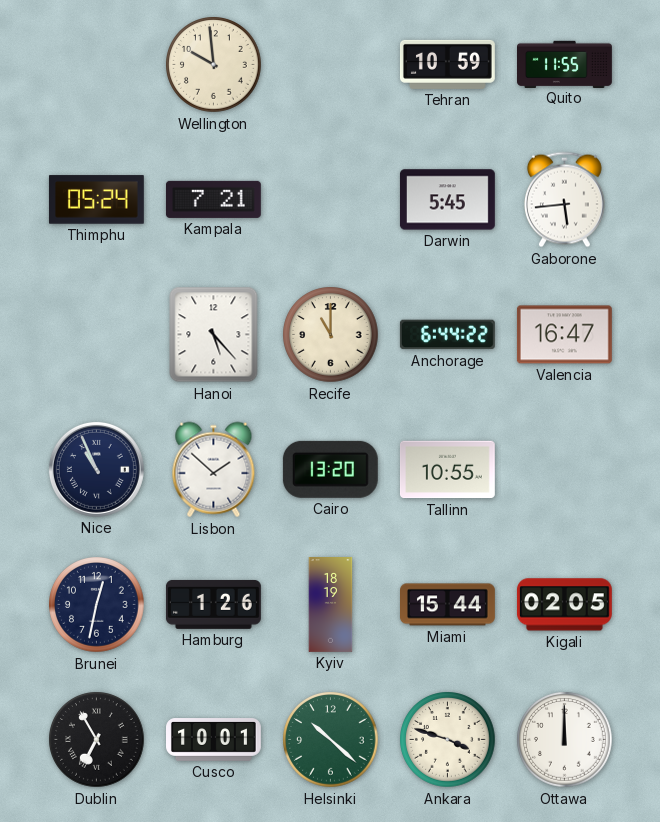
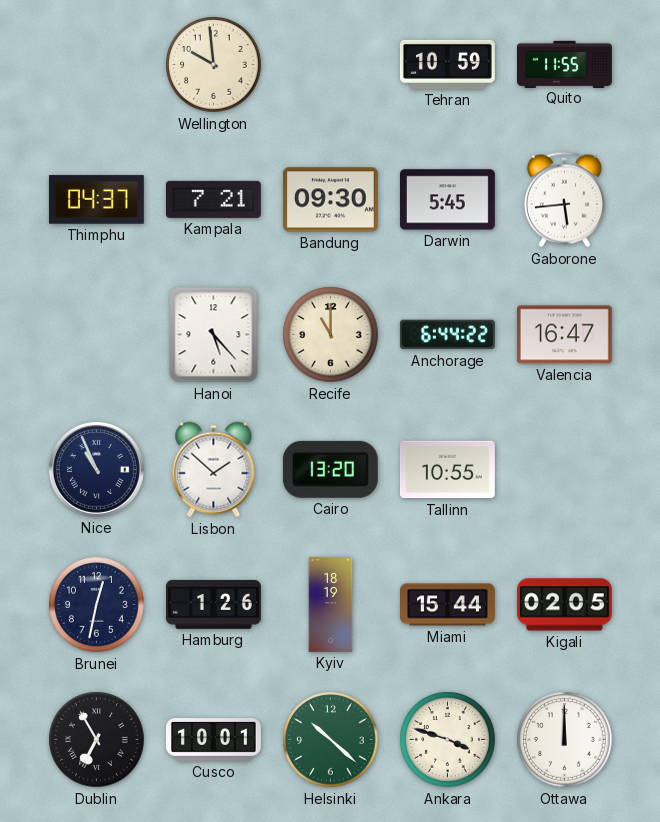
Thimphu: 05:24 -> 04:37 (96, 200)
Bandung: none -> 09:30 (330, 200)
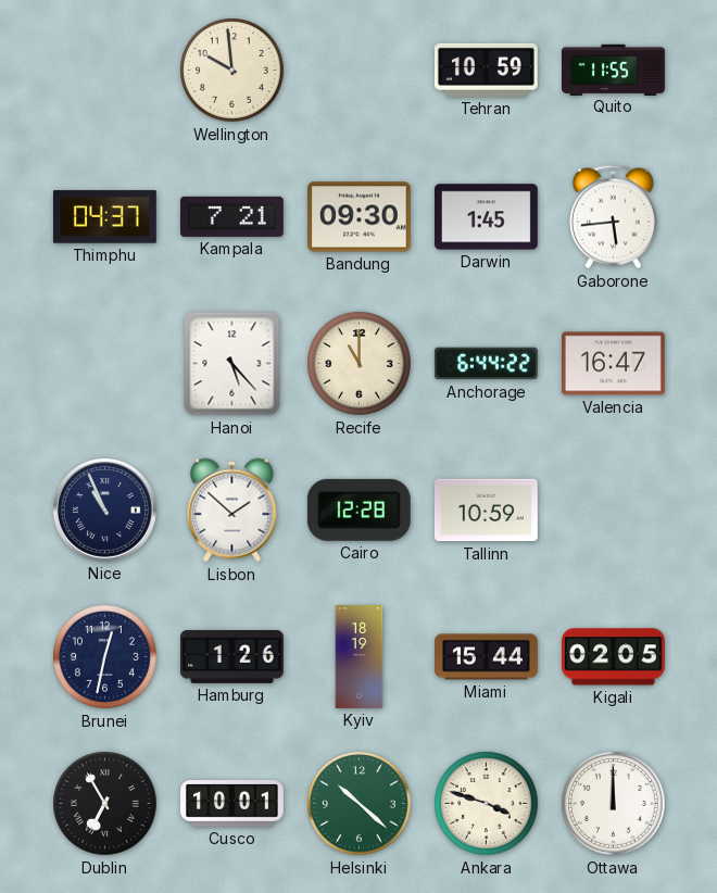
Darwin: 5:45 -> 1:45 (486, 217)
Cairo: 13:20 -> 12:28 (358, 510)
Tallinn: 10:55 -> 10:59 (486, 511)
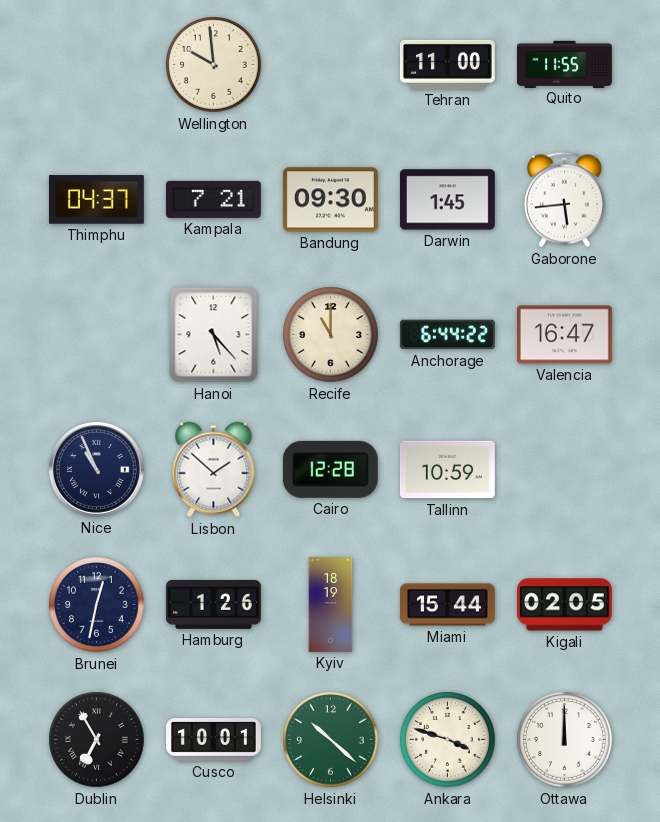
Tehran: 10:59 -> 11:00 (447, 64)
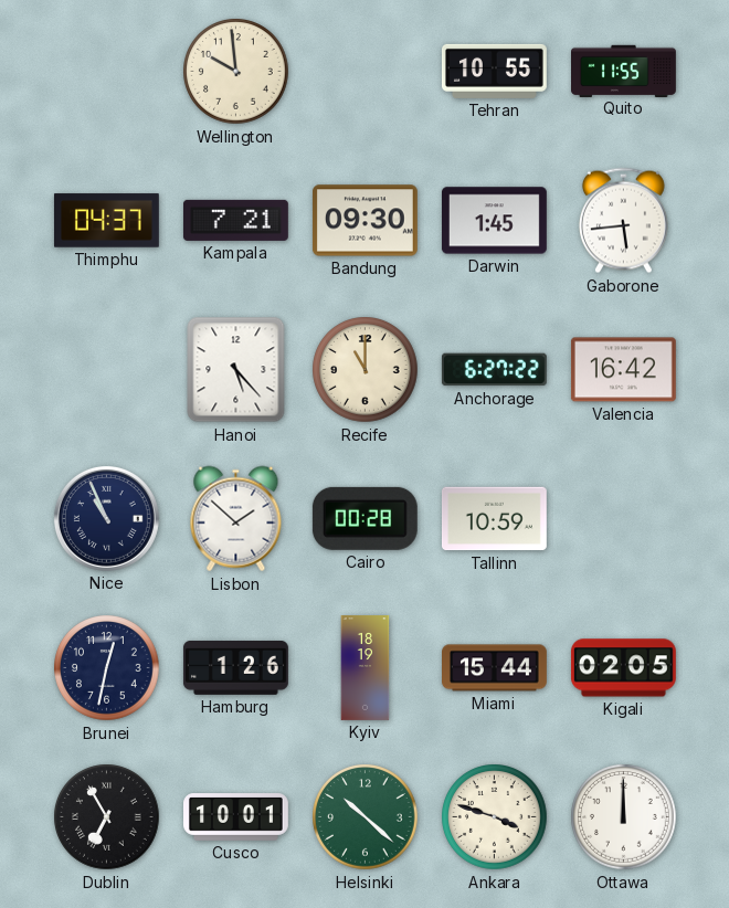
Tehran: 11:00 -> 10:55 (494, 71)
Anchorage: 6:44 -> 6:27 (494, 370)
Valencia: 16:47 -> 16:42 (623, 370)
Cairo: 12:28 -> 00:28 (364, 518)
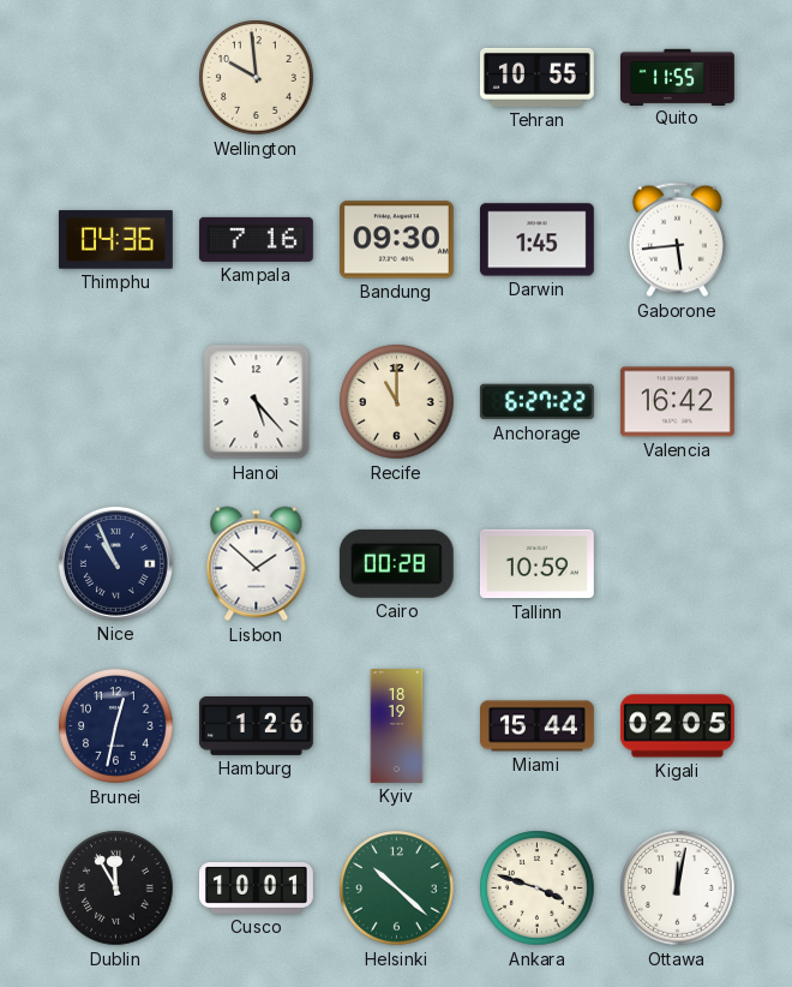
Thimphu: 04:37 -> 04:36 (115, 240)
Kampala: 7:21 -> 7:16 (256, 239)
Dublin: 6:55 -> 11:55 (116, 889)
Ottawa: 12:00 -> 12:02 (678, 889)
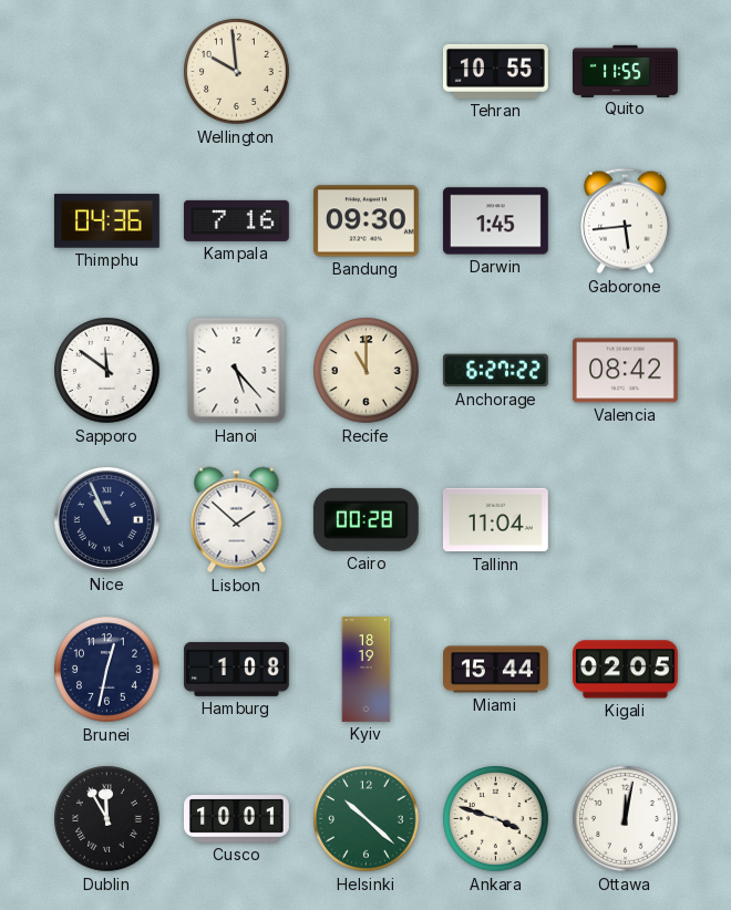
Sapporo: none -> 11:51 (107, 371)
Valencia: 16:42 -> 08:42 (625, 371)
Tallinn: 10:59 -> 11:04 (495, 520)
Hamburg: 1:26 -> 1:08 (236, 669)
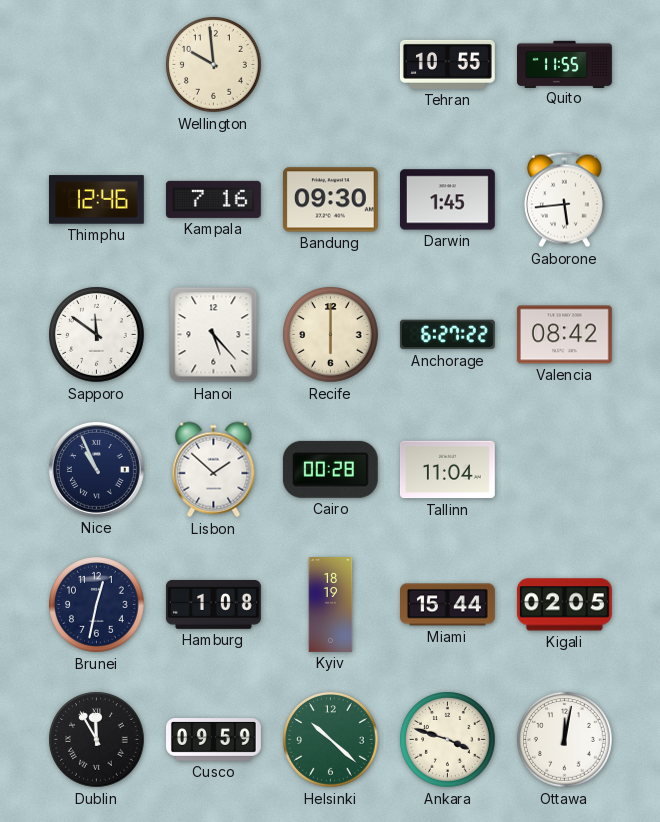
Thimphu: 04:36 -> 12:46 (96, 200)
Recife: 11:00 -> 6:00 (331, 335)
Cusco: 10:01 -> 09:59 (214, 740)
